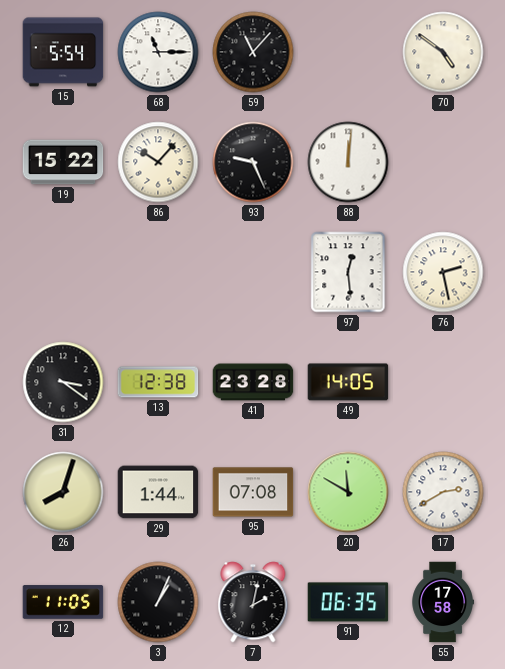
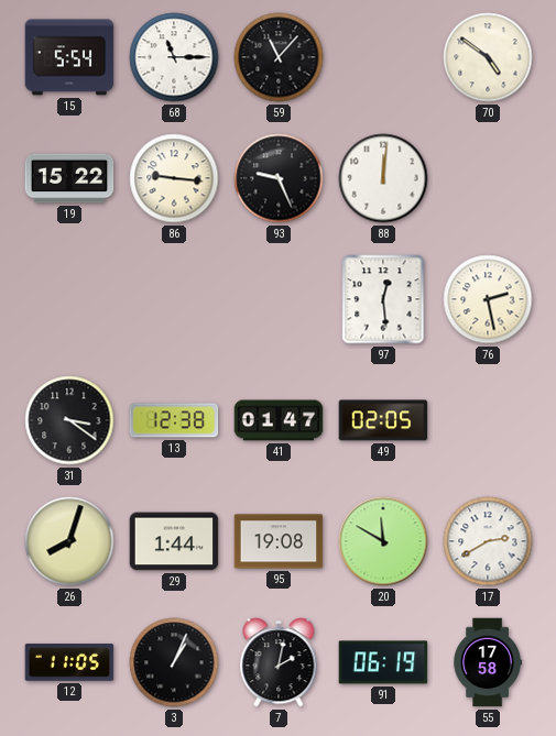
86: 10:07 -> 9:16 (174, 178)
41: 23:28 -> 01:47 (279, 420)
49: 14:05 -> 02:05 (383, 420)
95: 07:08 -> 19:08 (279, 541)
91: 06:35 -> 06:19 (383, 662)
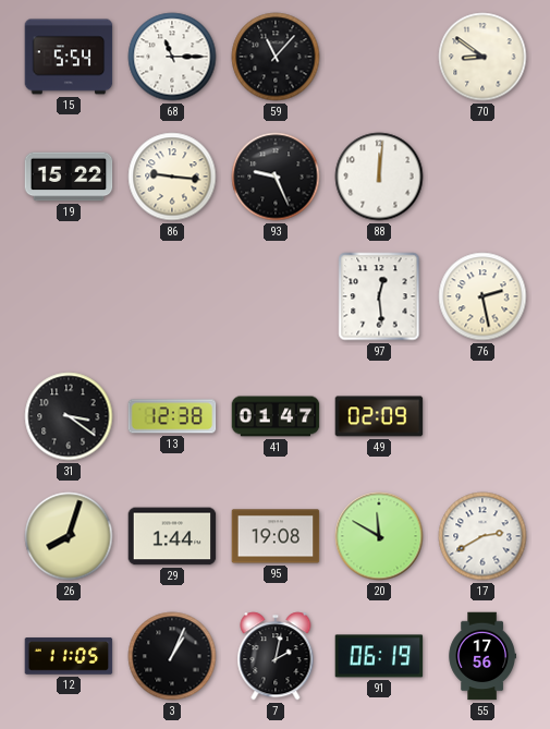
70: 4:51 -> 8:51 (482, 57)
49: 02:05 -> 02:09 (379, 416)
55: 17:58 -> 17:56 (481, 656)
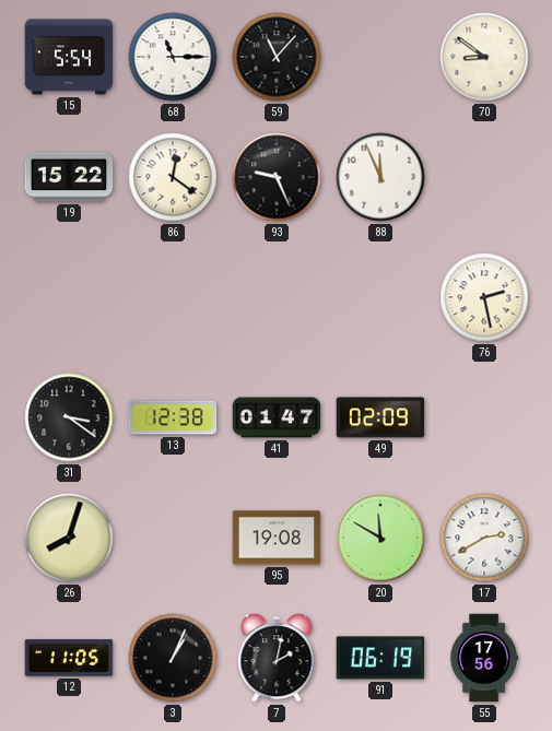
86: 9:16 -> 12:21 (173, 177)
88: 12:01 -> 11:56 (380, 177)
97: 12:29 -> none (379, 296)
29: 1:44 -> none (172, 536)
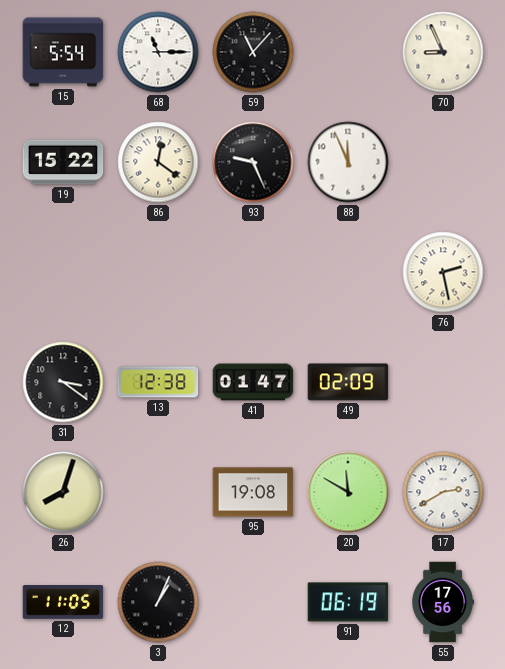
70: 8:51 -> 8:56 (443, 52)
7: 2:02 -> none (277, 658)
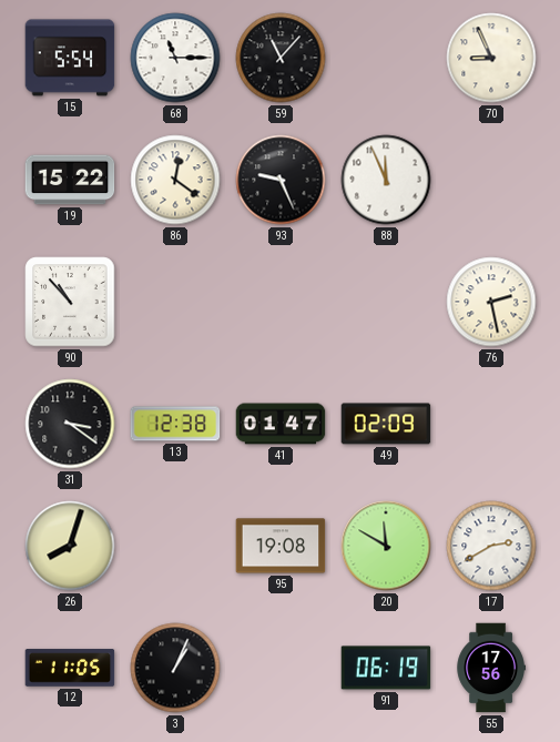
90: none -> 10:53 (70, 302)
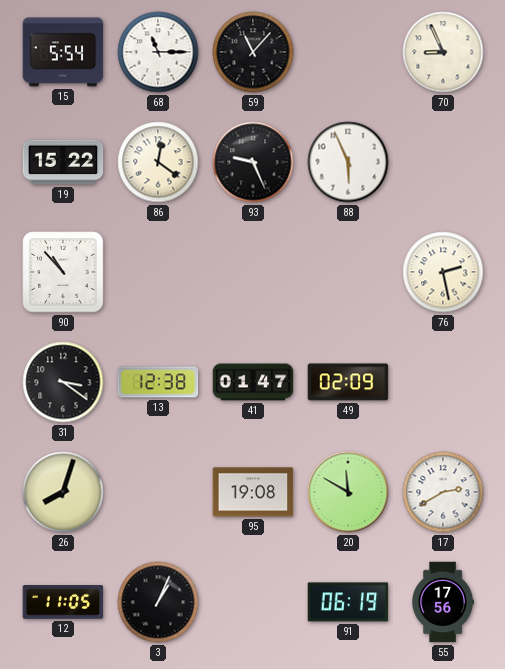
88: 11:56 -> 5:56 (348, 162)
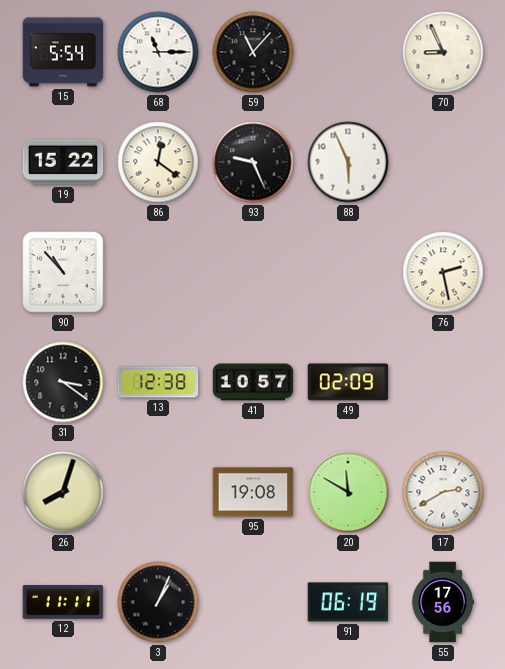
41: 01:47 -> 10:57 (253, 382)
12: 11:05 -> 11:11 (63, 602)
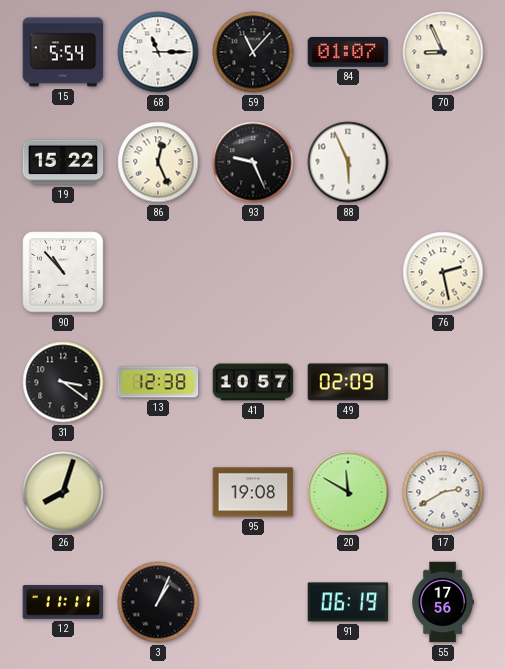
84: none -> 01:07 (348, 53)
86: 12:21 -> 12:26 (158, 162)
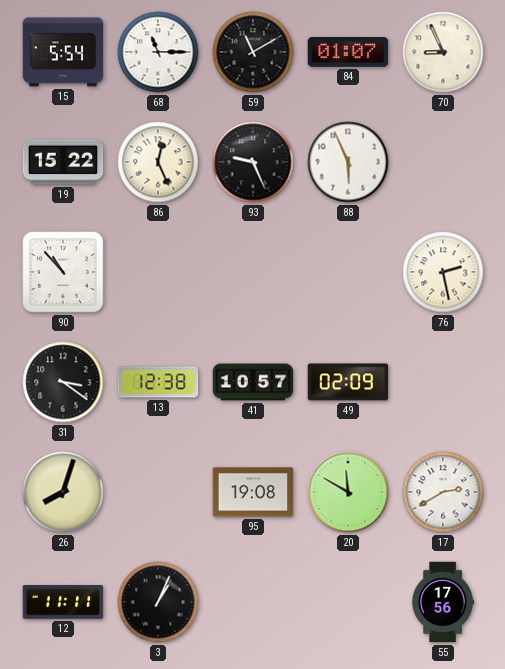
59: 11:07 -> 11:10 (253, 52)
91: 06:19 -> none (348, 602)
